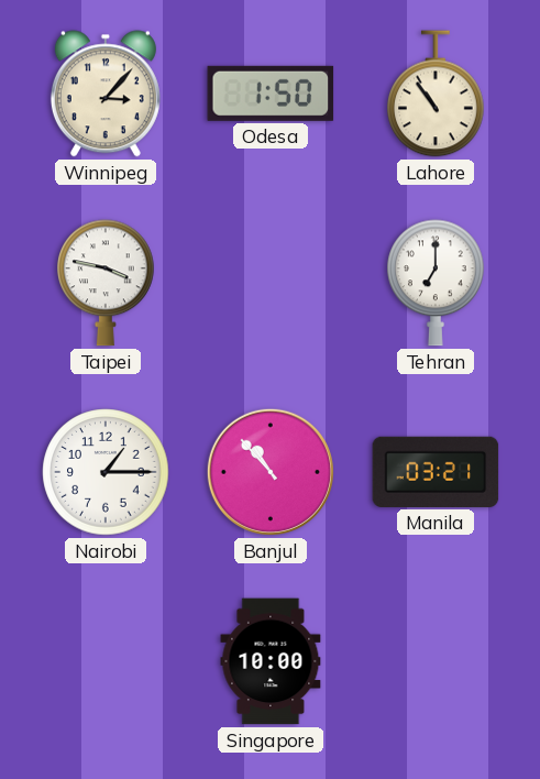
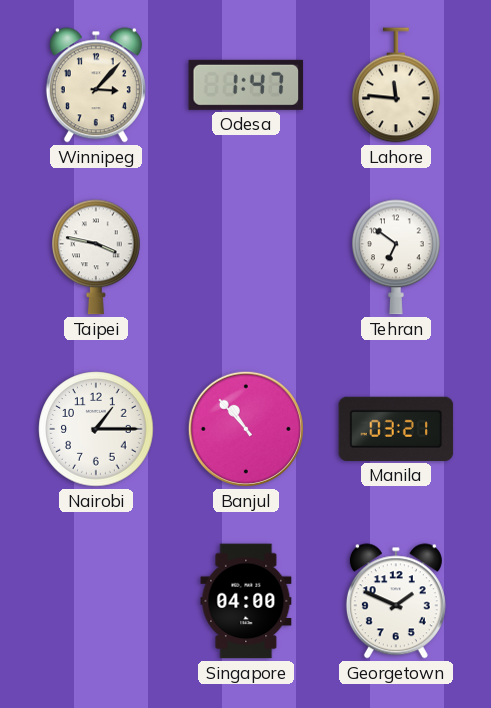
Odesa: 1:50 -> 1:47 (246, 85)
Lahore: 10:54 -> 11:46 (396, 85)
Tehran: 7:00 -> 6:51 (396, 257)
Singapore: 10:00 -> 04:00 (246, 601)
Georgetown: none -> 1:49 (396, 601)
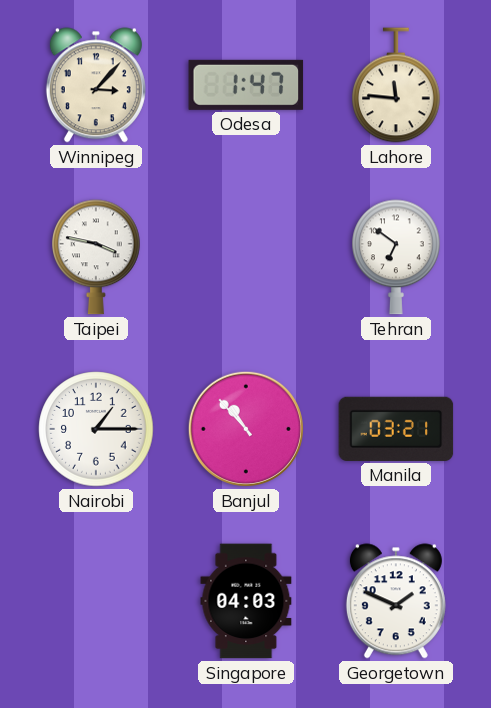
Singapore: 04:00 -> 04:03 (246, 601)
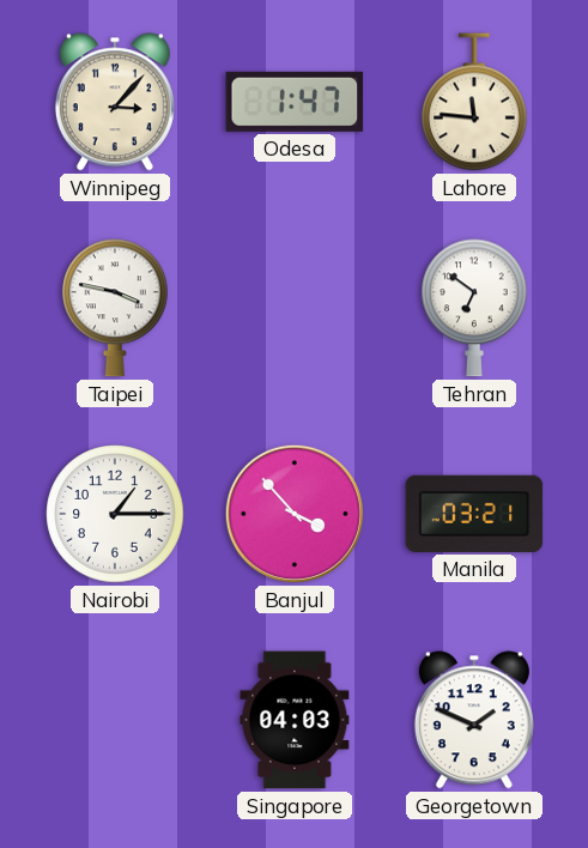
Banjul: 10:53 -> 3:53 (295, 514)
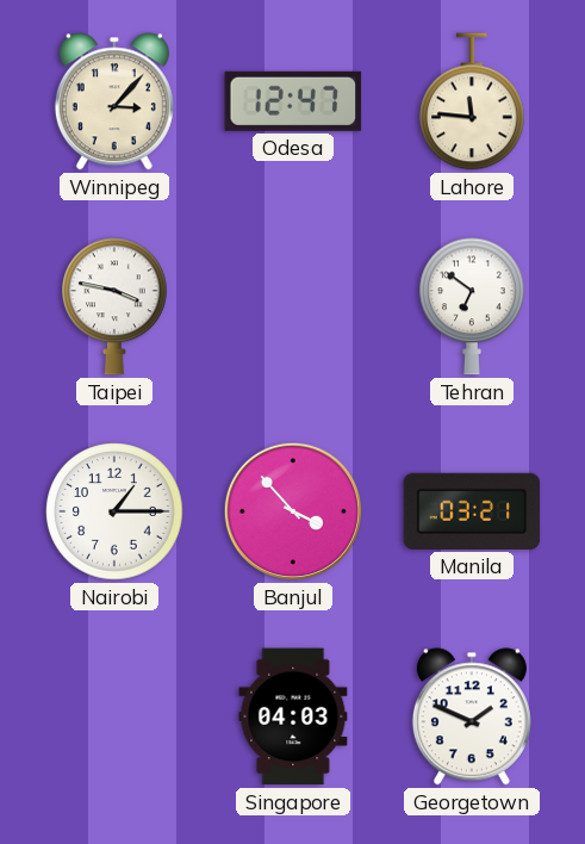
Odesa: 1:47 -> 12:47 (293, 101)
